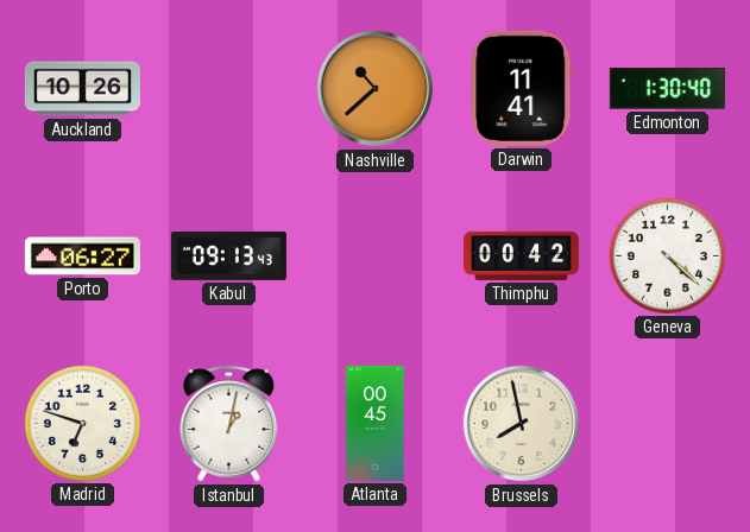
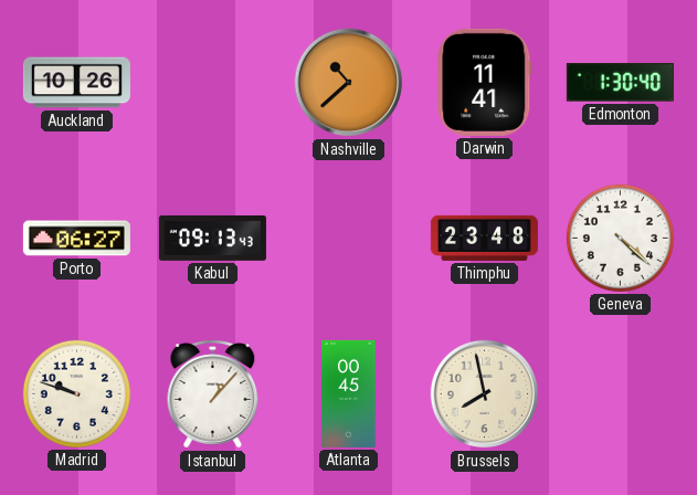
Thimphu: 00:42 -> 23:48 (484, 238)
Madrid: 6:48 -> 9:48 (76, 393)
Istanbul: 1:02 -> 1:07 (213, 394)
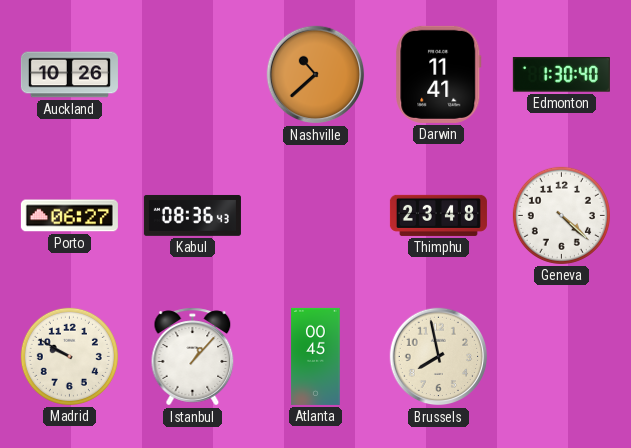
Kabul: 09:13 -> 08:36 (192, 215)
Madrid: 9:48 -> 9:50 (69, 356)
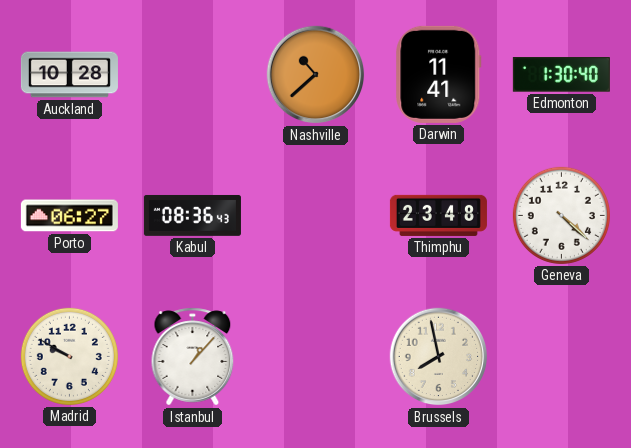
Auckland: 10:26 -> 10:28 (69, 75)
Atlanta: 00:45 -> none (316, 356)
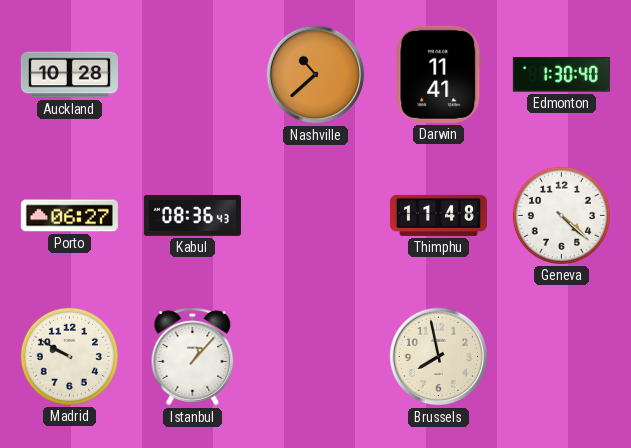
Thimphu: 23:48 -> 11:48 (438, 215)
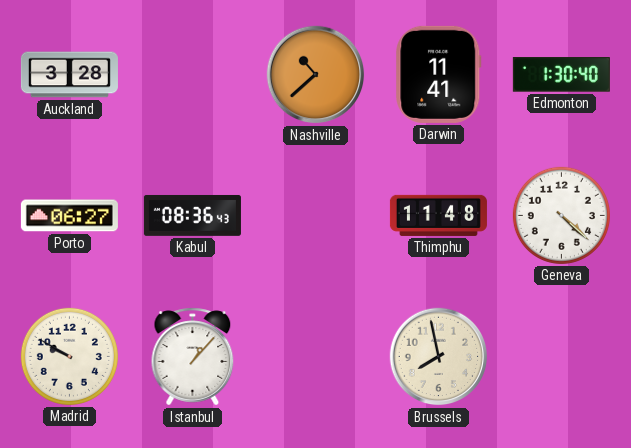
Auckland: 10:28 -> 3:28 (69, 75)
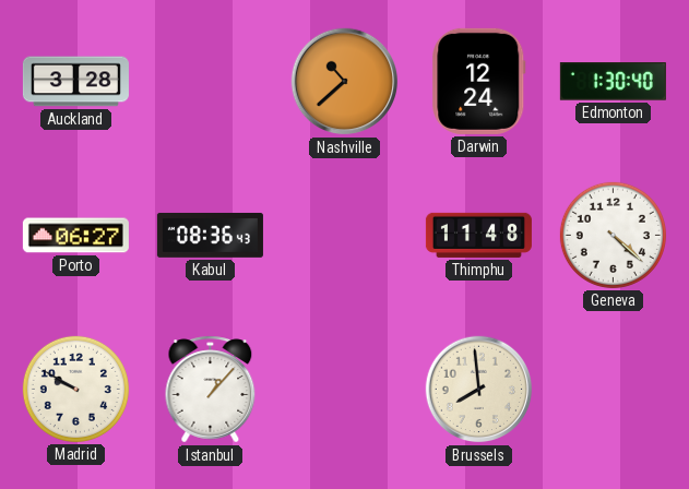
Darwin: 11:41 -> 12:24 (479, 81)
Brussels: 7:58 -> 7:59 (479, 390)
